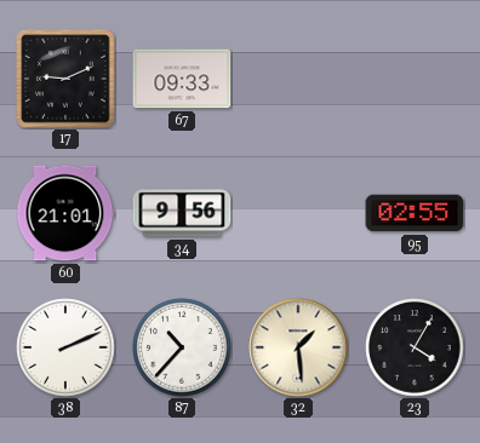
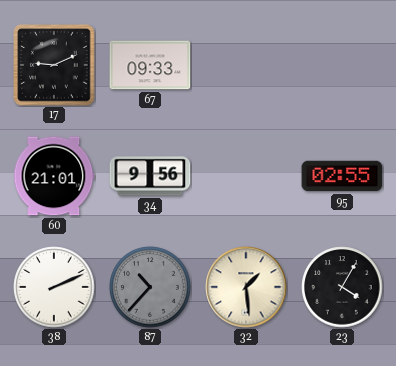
87 dial: white -> grey (150, 287)
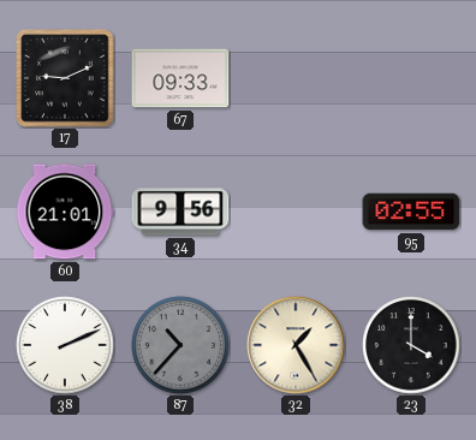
32: 1:29 -> 1:25 (296, 345)
23: 4:05 -> 4:00 (411, 345)
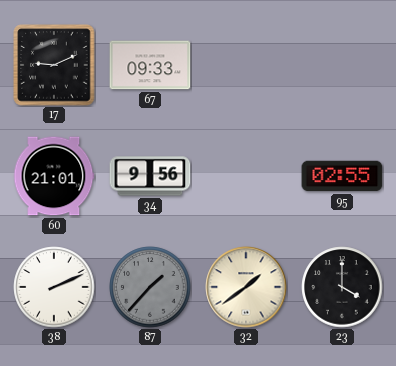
87: 10:37 -> 1:37 (150, 287)
32: 1:25 -> 1:39 (246, 287)
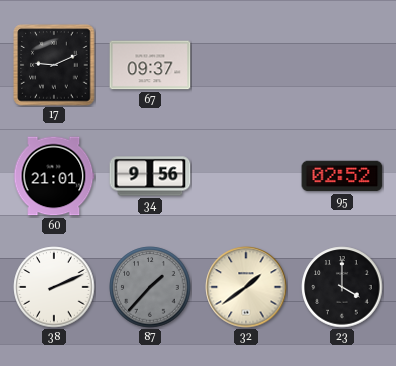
67: 09:33 -> 09:37 (150, 65)
95: 02:55 -> 02:52 (342, 176)
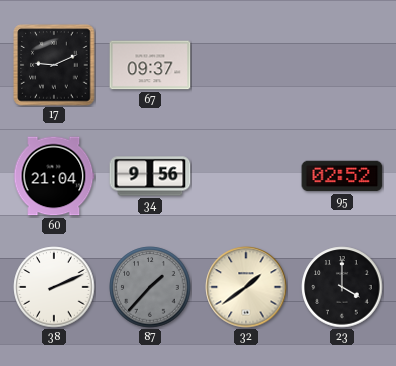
60: 21:01 -> 21:04 (54, 176)
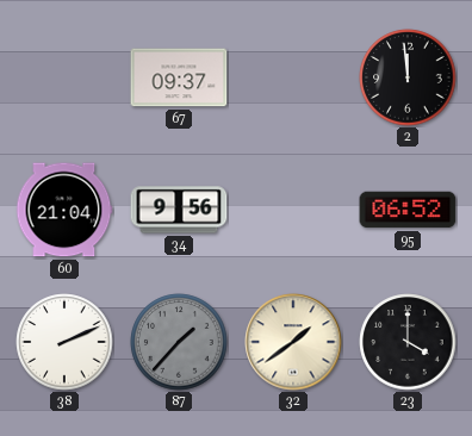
17: 9:11 -> none (54, 65)
2: none -> 11:59 (408, 77)
95: 02:52 -> 06:52 (408, 210)
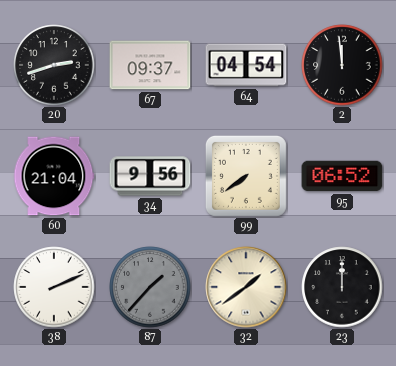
20: none -> 2:42 (54, 65)
64: none -> 04:54 (246, 65)
99: none -> 7:39 (246, 176)
23: 4:00 -> 12:00 (342, 287)
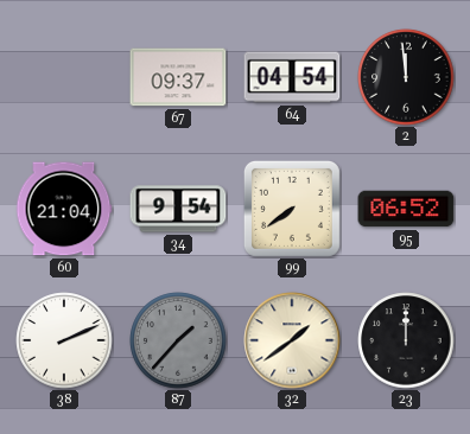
20: 2:42 -> none (54, 65)
34: 9:56 -> 9:54 (178, 209)
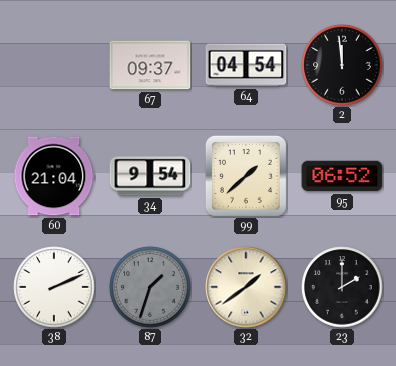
99: 7:39 -> 1:38 (246, 176)
87: 1:37 -> 1:33 (150, 287)
23: 12:00 -> 2:00 (342, 287)
